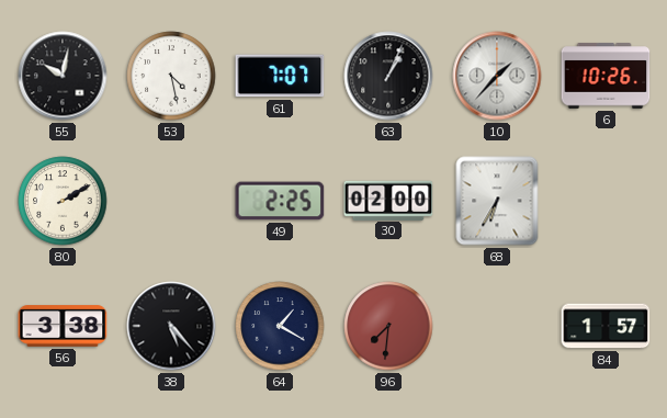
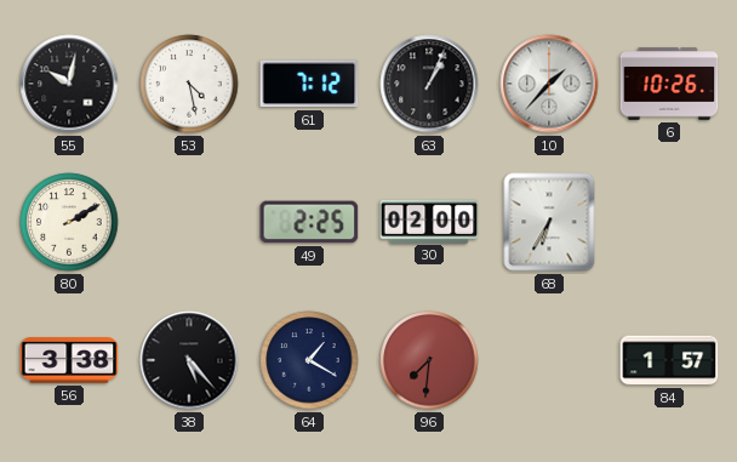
61: 7:07 -> 7:12 (309, 84)
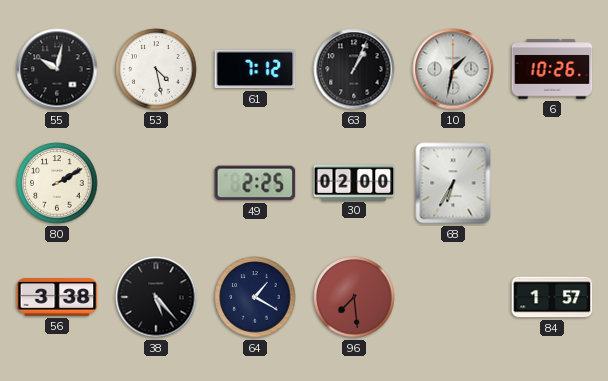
10: 1:37 -> 1:32 (453, 69)
96: 7:31 -> 7:29 (354, 297)
